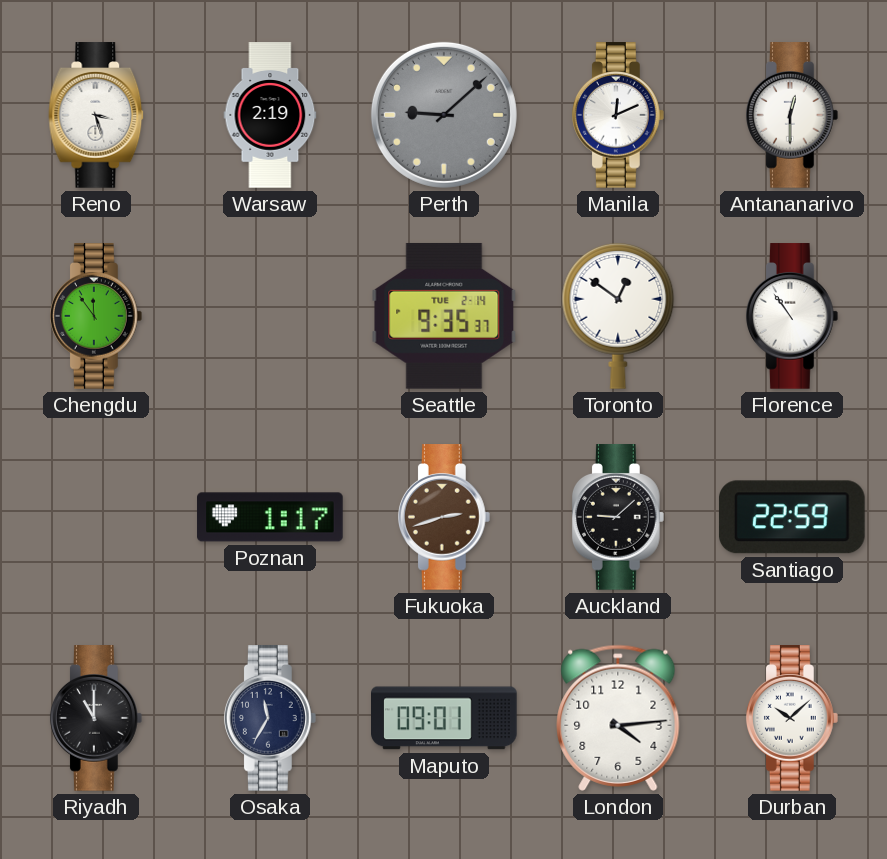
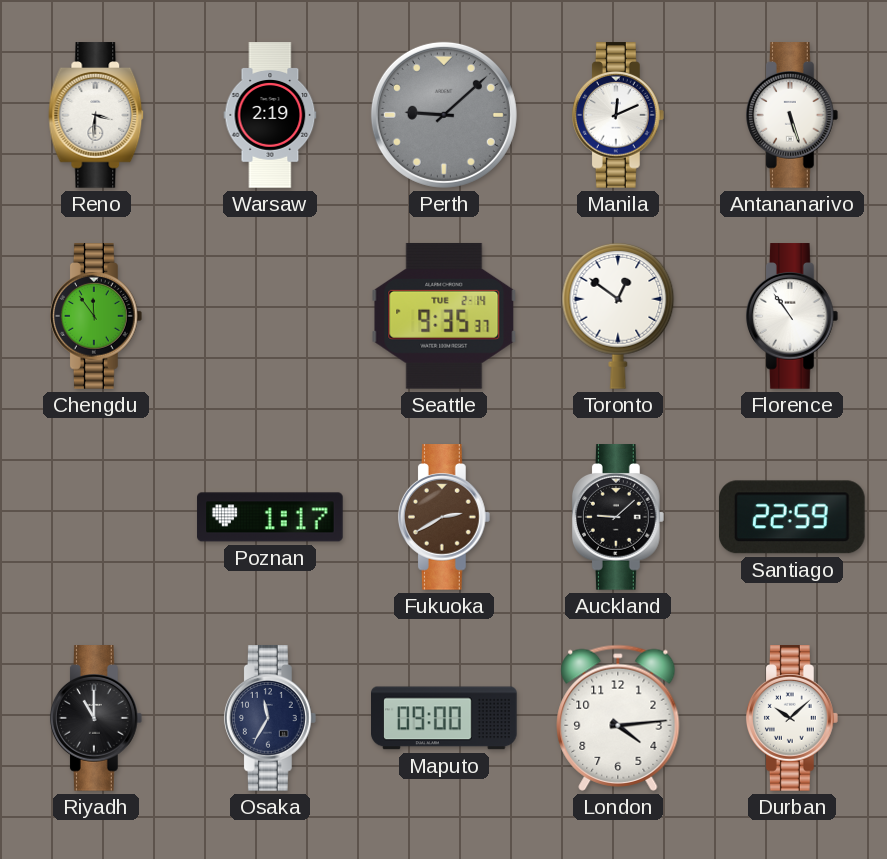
Reno: 3:27 -> 3:31 (96, 115)
Antananarivo: 12:30 -> 5:27 (792, 115)
Fukuoka: 2:42 -> 2:40 (444, 517)
Maputo: 09:01 -> 09:00 (444, 718)
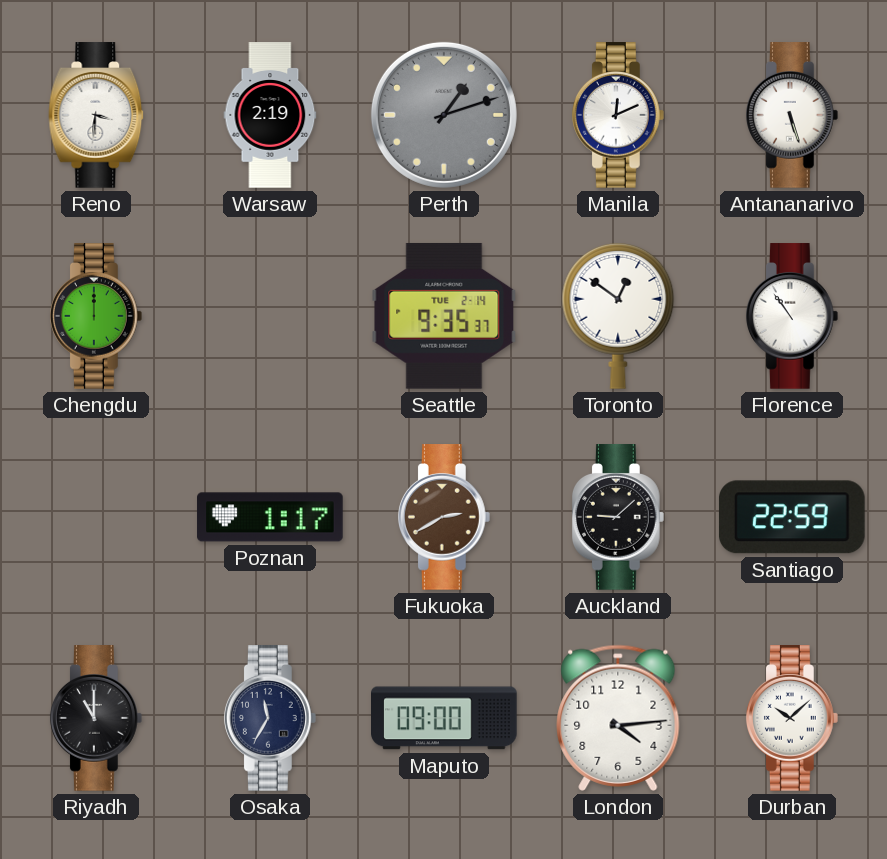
Perth: 9:08 -> 1:12 (444, 115)
Chengdu: 11:54 -> 12:00 (96, 316)
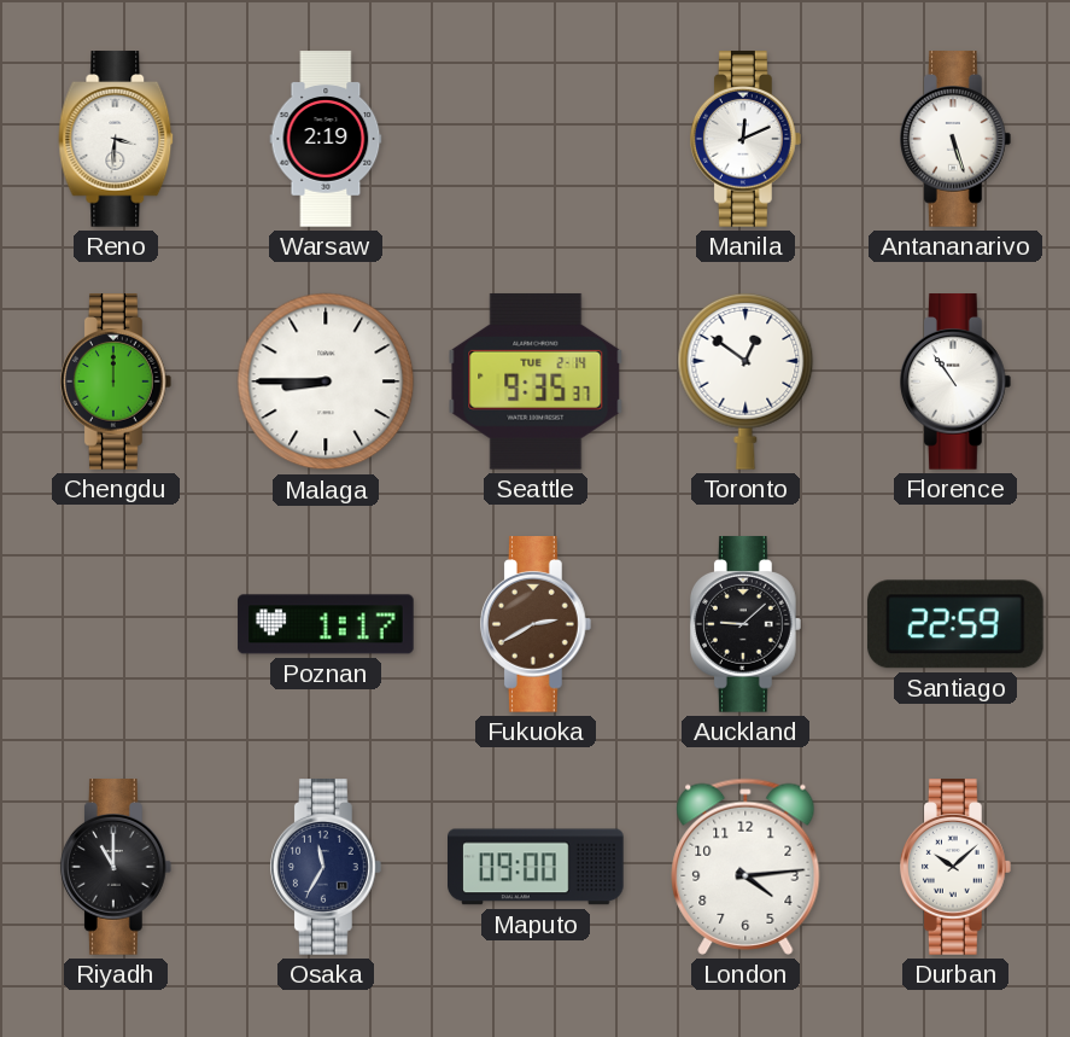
Perth: 1:12 -> none (444, 115)
Malaga: none -> 8:45 (326, 381)
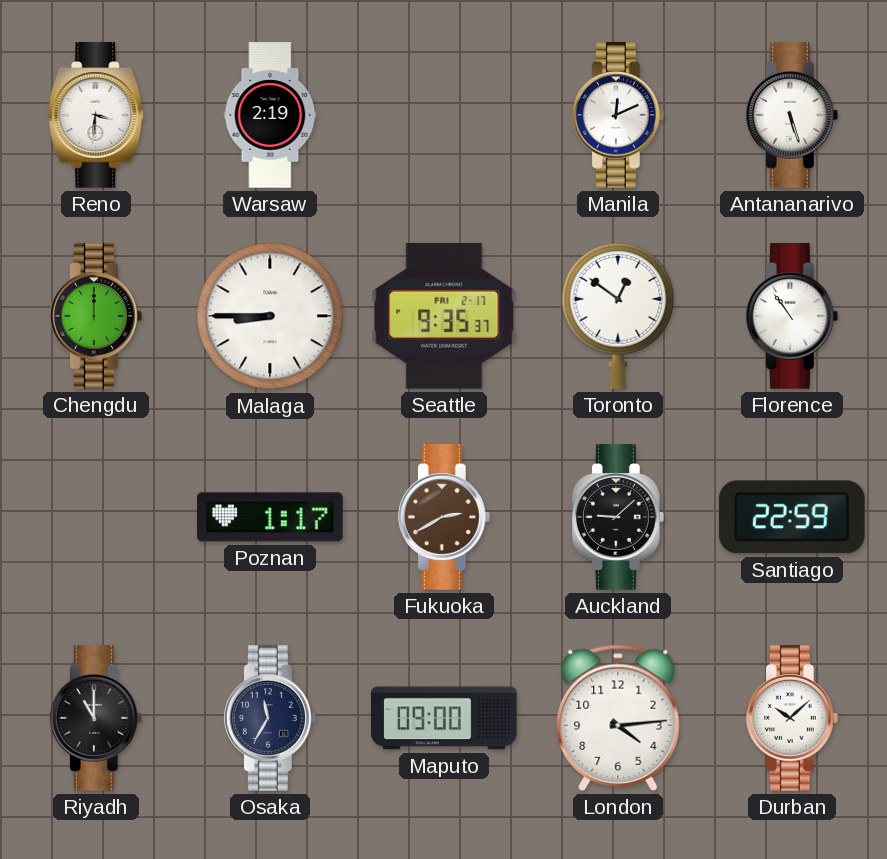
Seattle date: TUE 2-14 -> FRI 2-17 (444, 316)
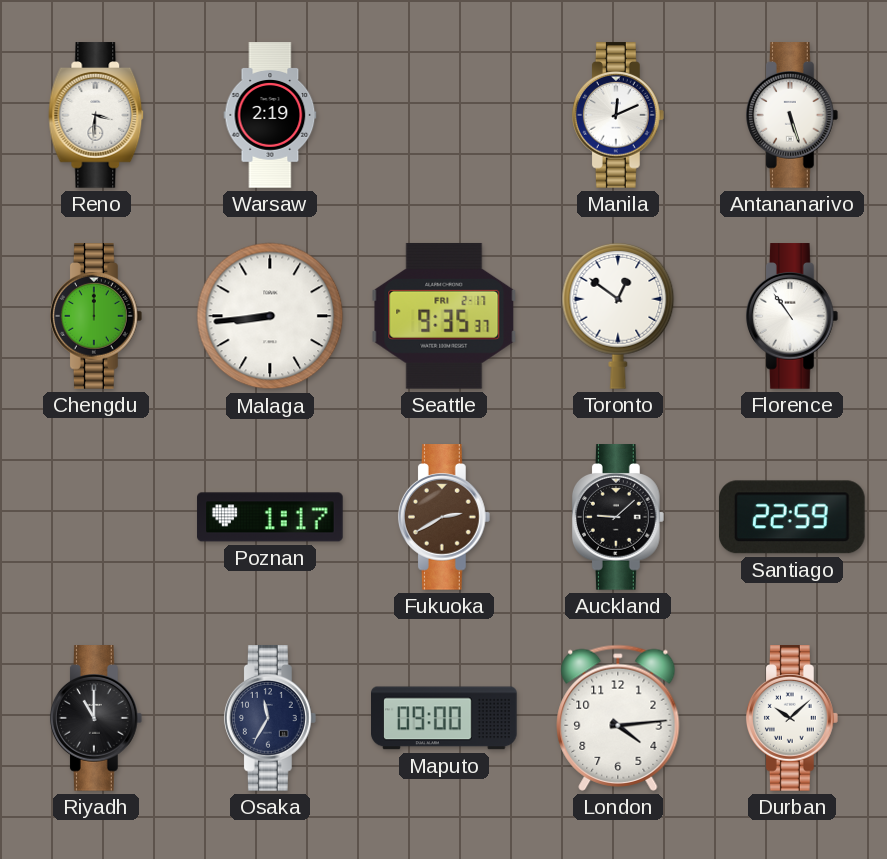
Malaga: 8:45 -> 8:44 (270, 316)
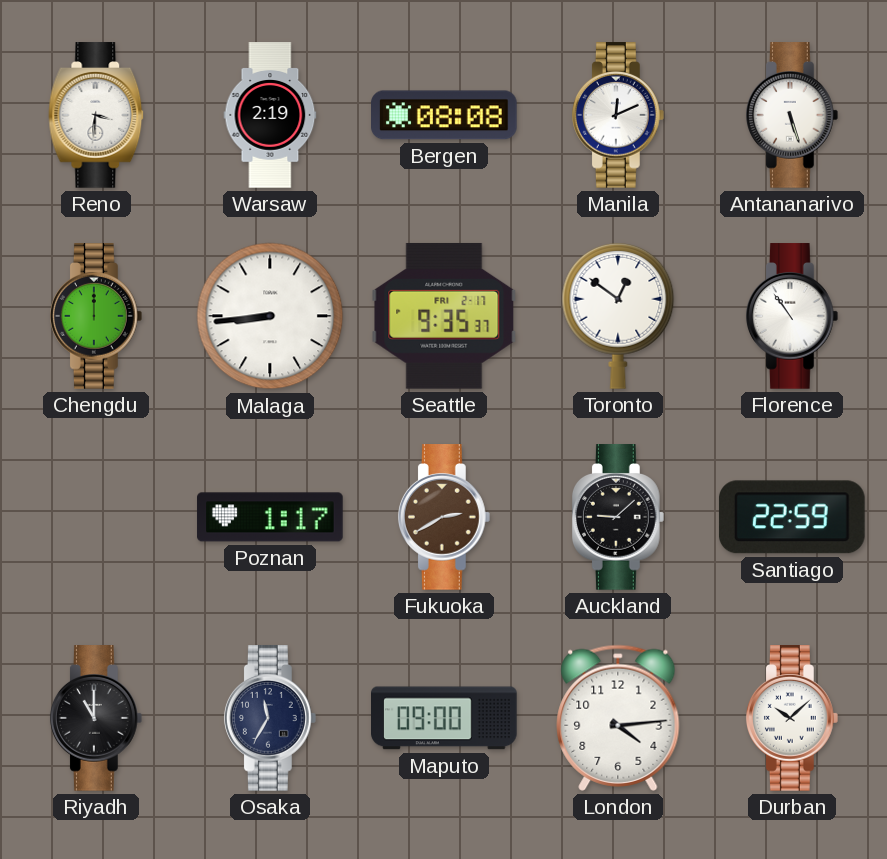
Bergen: none -> 08:08 (445, 115)
